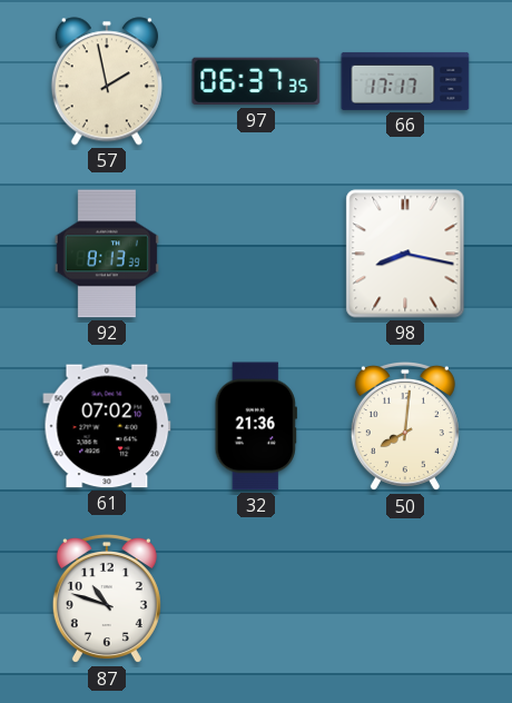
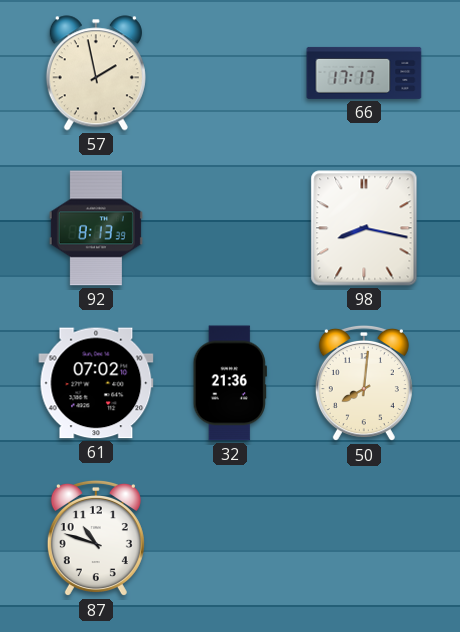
97: 06:37 -> none (256, 81)
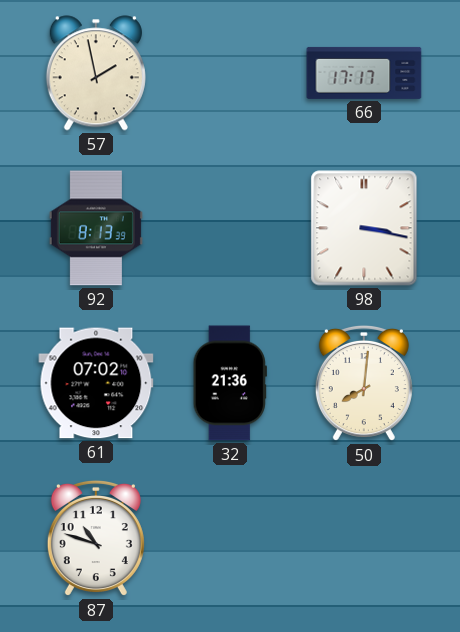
98: 8:17 -> 3:17 (364, 228)
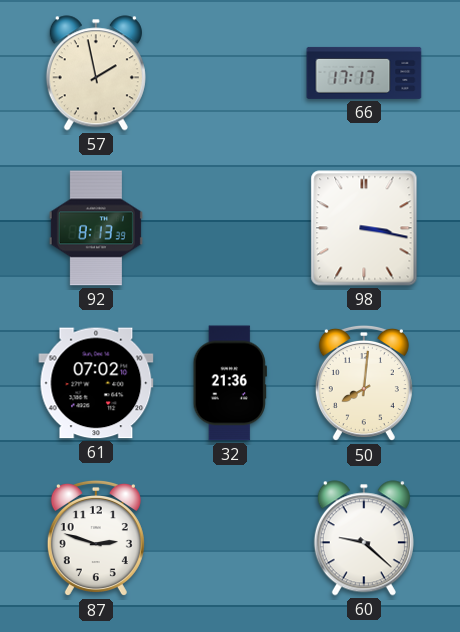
87: 10:48 -> 2:48 (96, 538)
60: none -> 9:22 (364, 538)
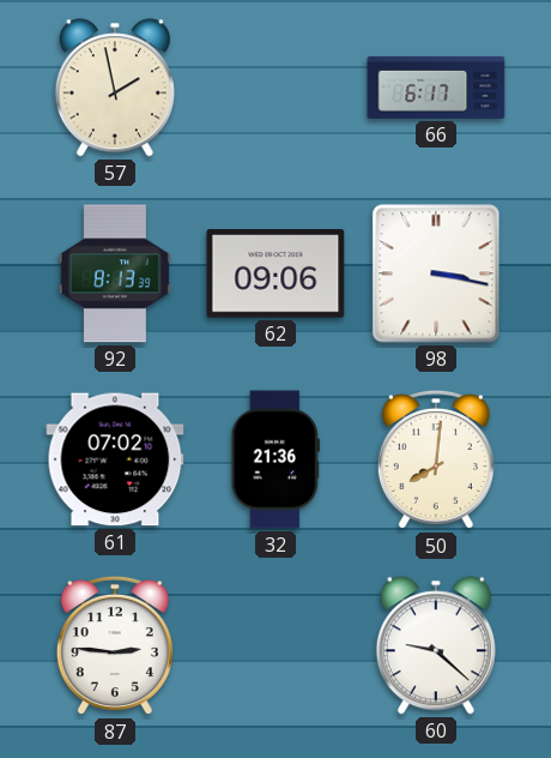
66: 17:17 -> 6:17 (436, 88)
62: none -> 09:06 (275, 273)
87: 2:48 -> 2:46 (115, 645)
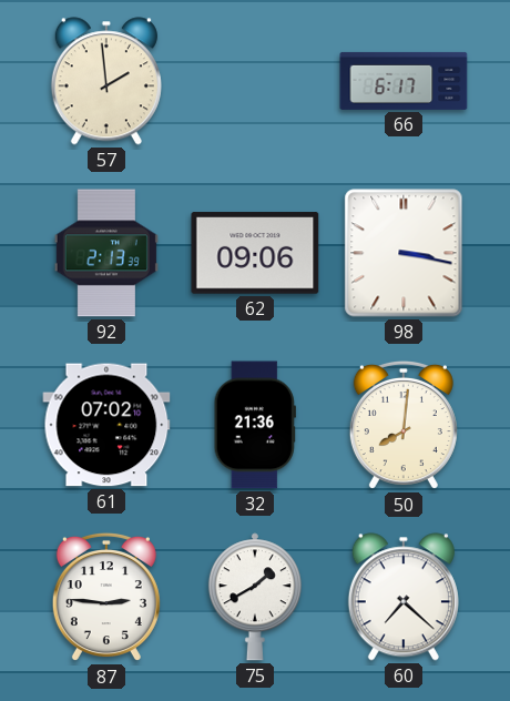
57: 1:58 -> 1:59 (106, 81)
92: 8:13 -> 2:13 (106, 253)
75: none -> 1:40 (255, 597)
60: 9:22 -> 7:22 (404, 597)
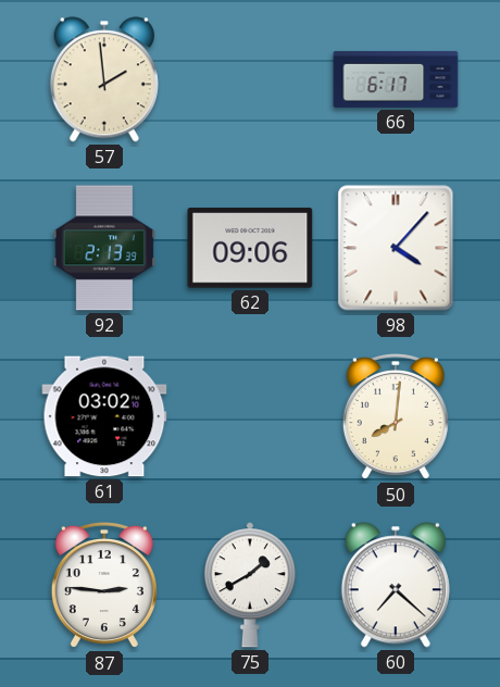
98: 3:17 -> 4:07 (396, 248)
61: 07:02 -> 03:02 (104, 416)
32: 21:36 -> none (255, 425)
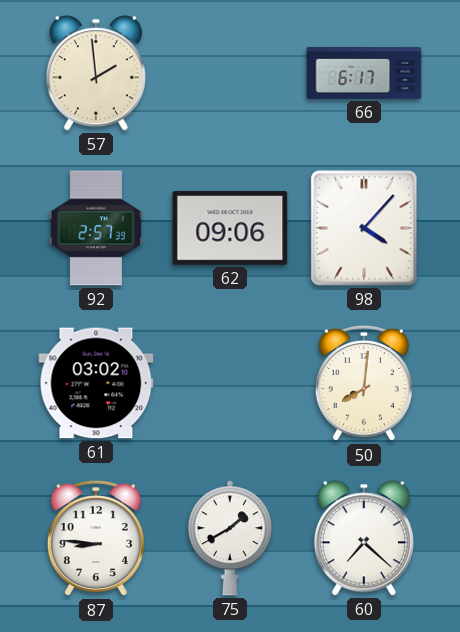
92: 2:13 -> 2:57 (96, 228)
87: 2:46 -> 8:46 (96, 538)
